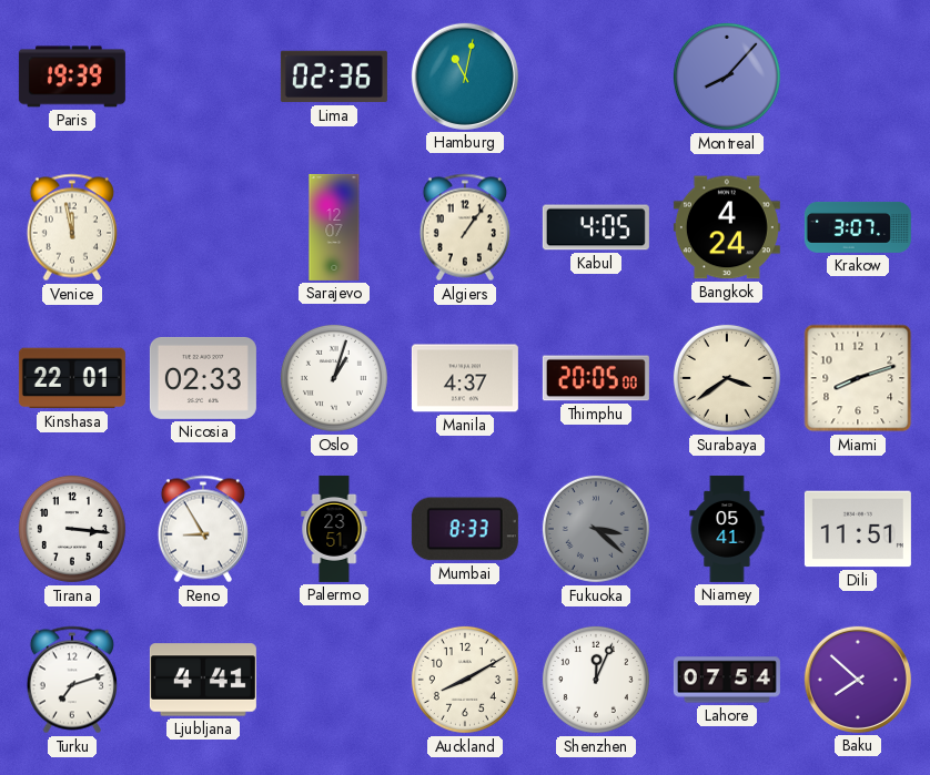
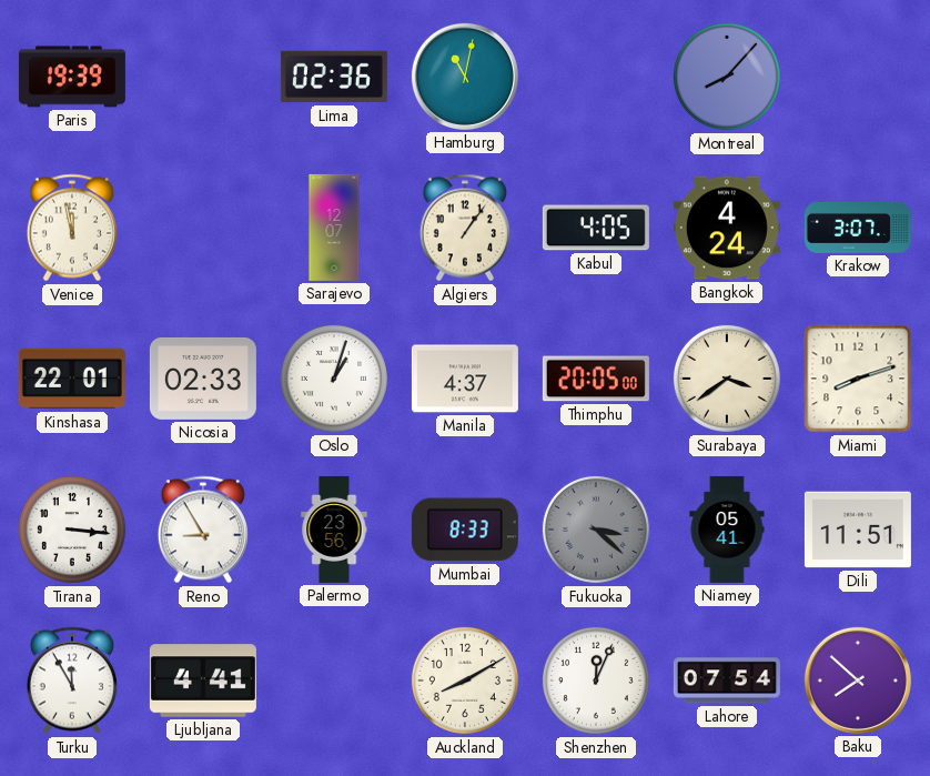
Palermo: 23:51 -> 23:56 (334, 530)
Turku: 7:12 -> 11:55 (72, 681)
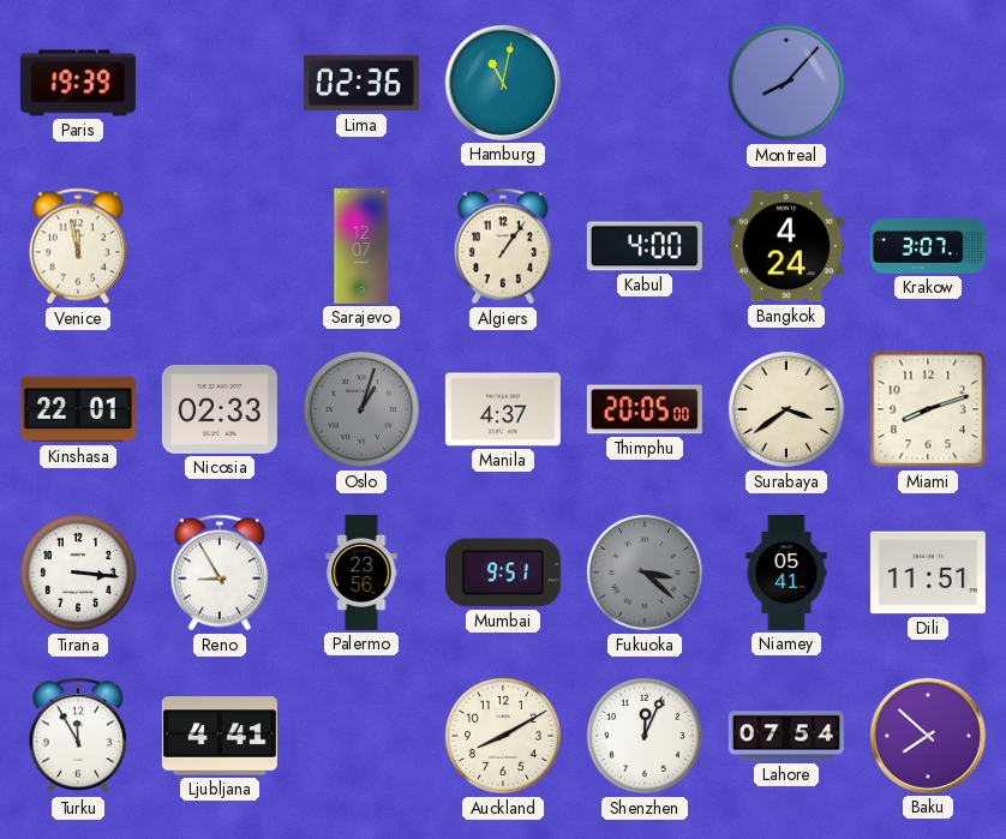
Kabul: 4:05 -> 4:00 (645, 246)
Oslo dial: white -> grey (361, 409)
Mumbai: 8:33 -> 9:51 (503, 573)
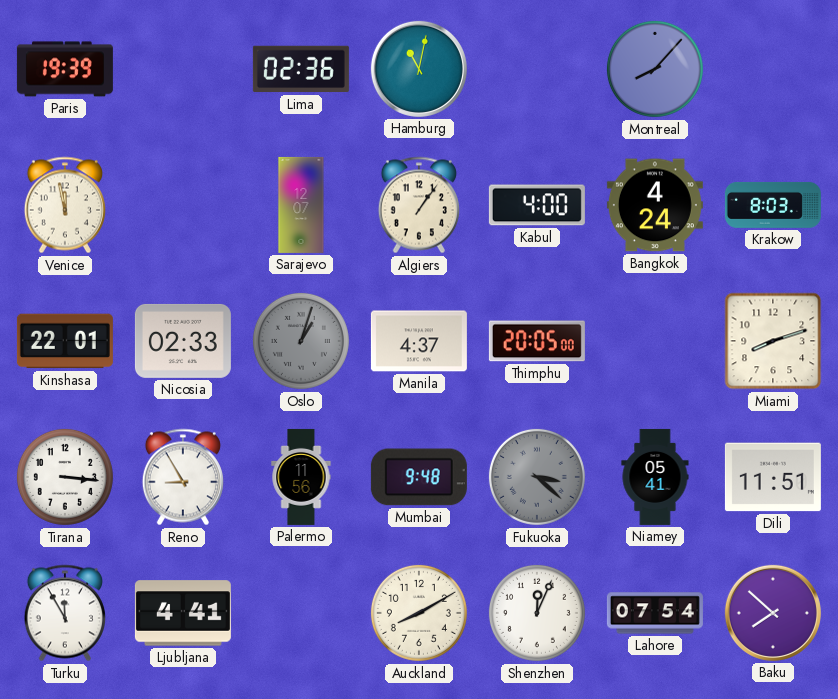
Krakow: 3:07 -> 8:03 (773, 205)
Surabaya: 3:39 -> none (786, 409)
Palermo: 23:56 -> 11:56 (301, 477)
Mumbai: 9:51 -> 9:48 (419, 477)
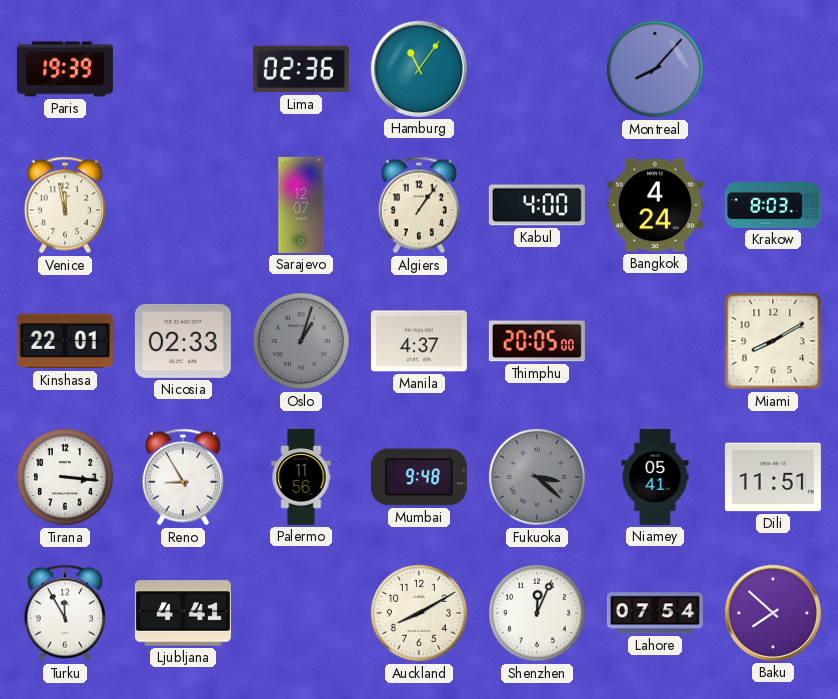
Hamburg: 11:02 -> 11:06 (419, 69)
Miami: 8:12 -> 8:10 (773, 341)
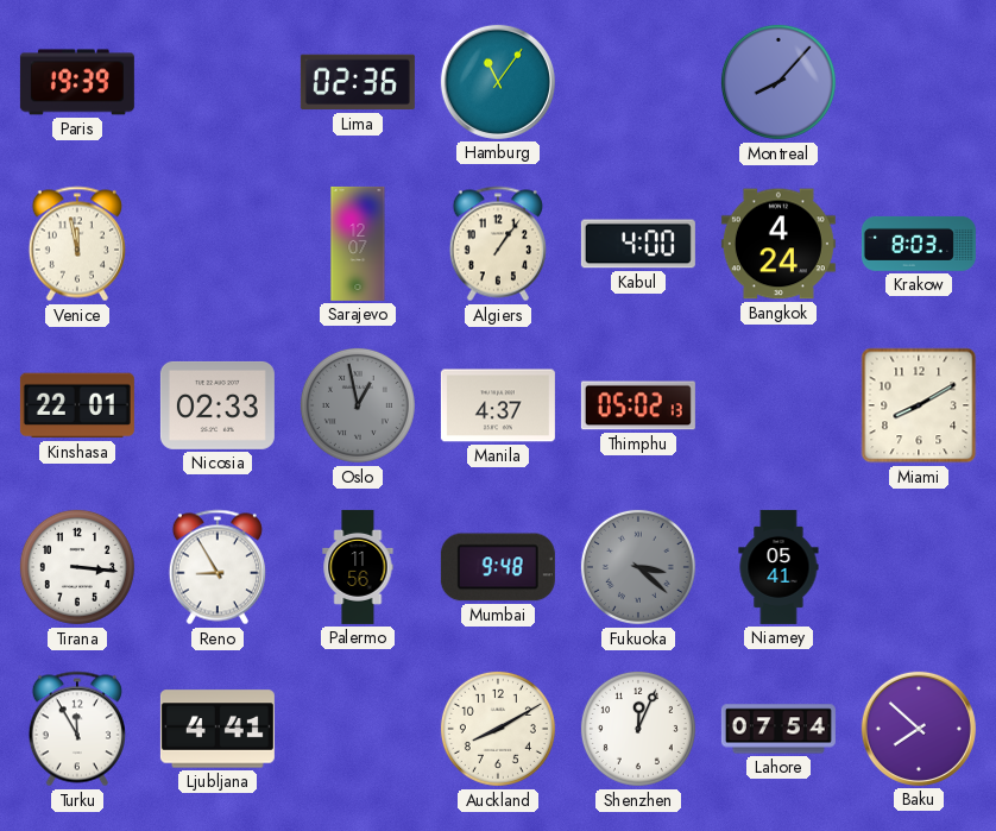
Oslo: 1:03 -> 12:58 (358, 405)
Thimphu: 20:05 -> 05:02 (638, 405)
Dili: 11:51 -> none (773, 477)
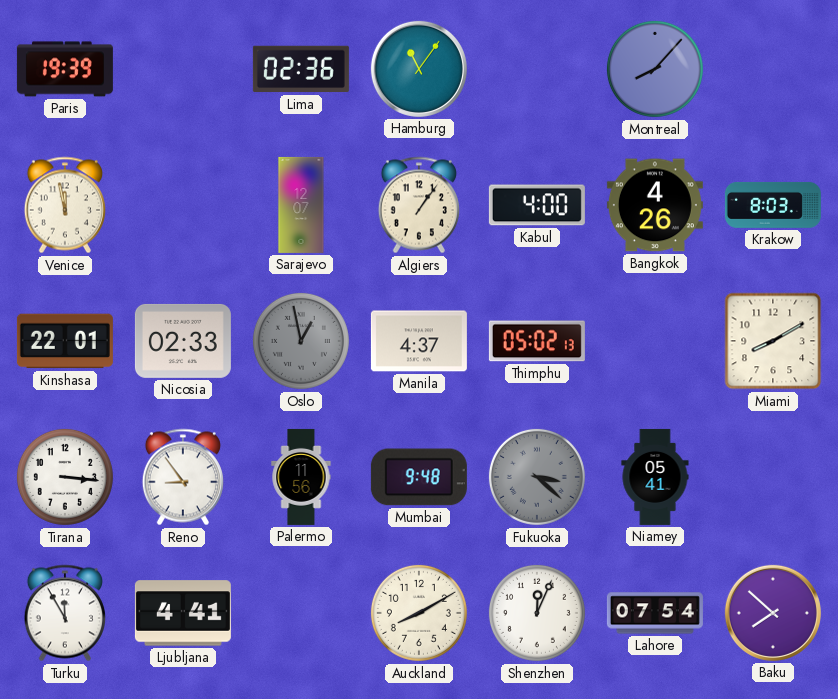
Bangkok: 4:24 -> 4:26 (655, 205)
Reno: 8:55 -> 8:54 (183, 477)
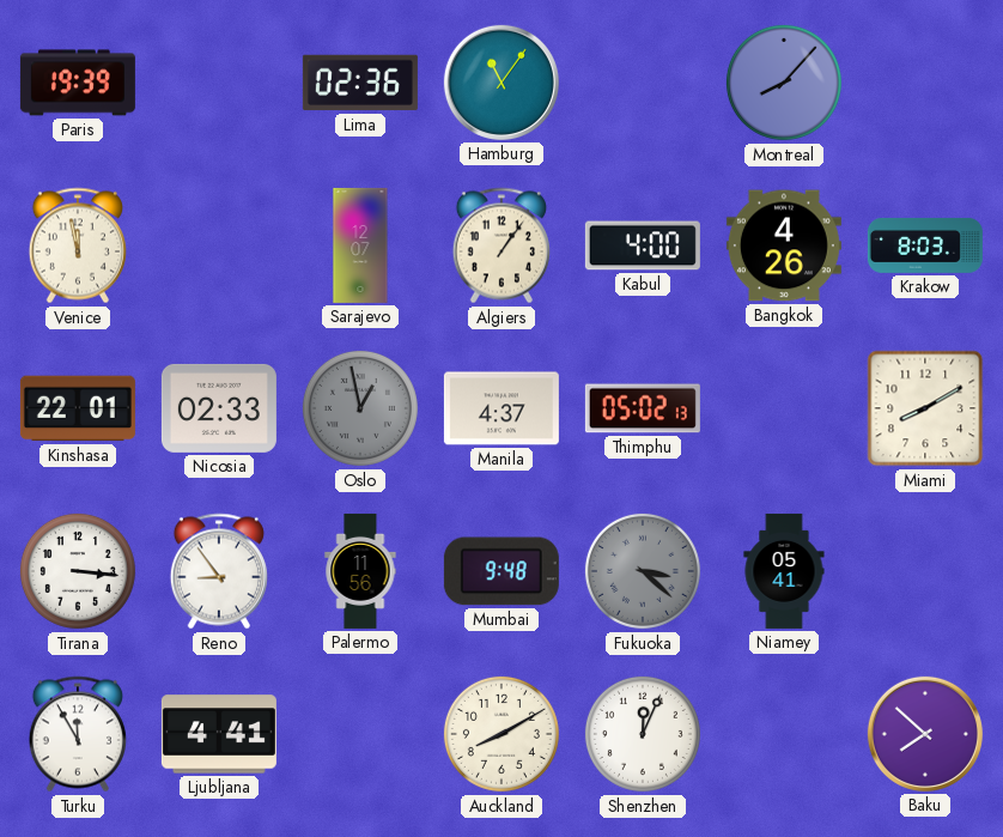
Lahore: 07:54 -> none (655, 613)
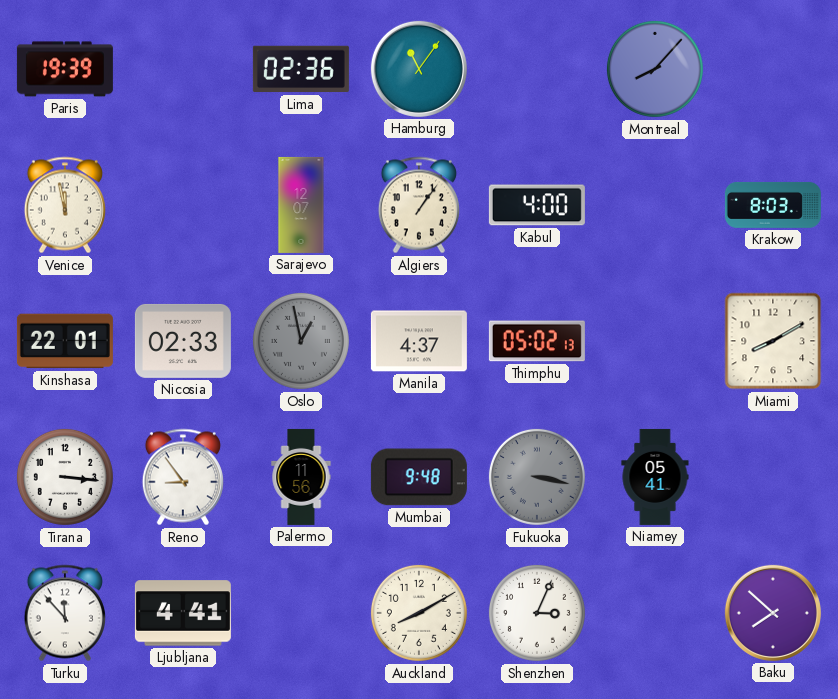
Bangkok: 4:26 -> none (784, 245)
Fukuoka: 3:22 -> 3:17 (537, 477)
Turku: 11:55 -> 11:53 (65, 613)
Shenzhen: 12:04 -> 3:04 (537, 613)
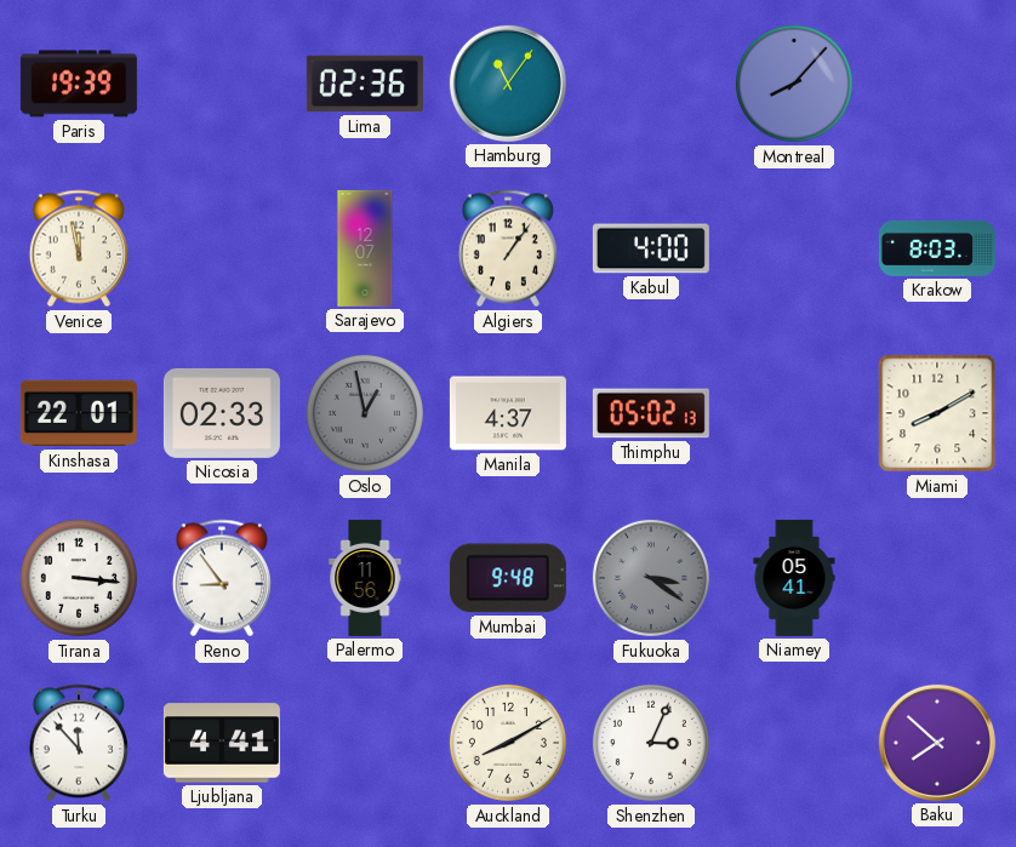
Fukuoka: 3:17 -> 3:21 (651, 578)
